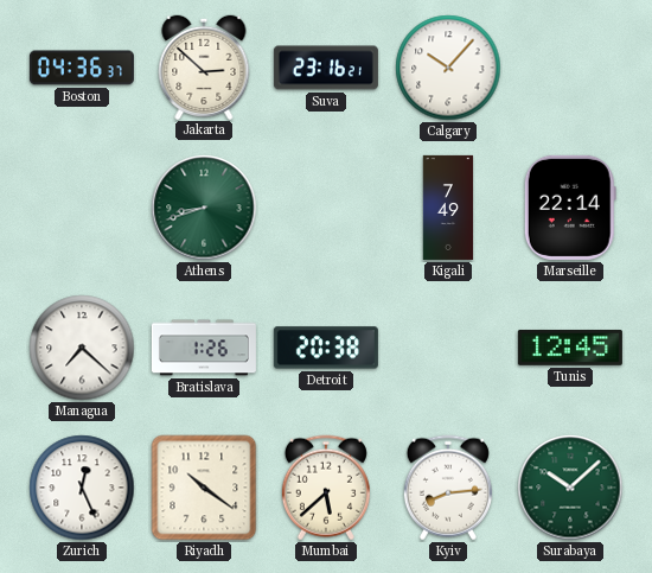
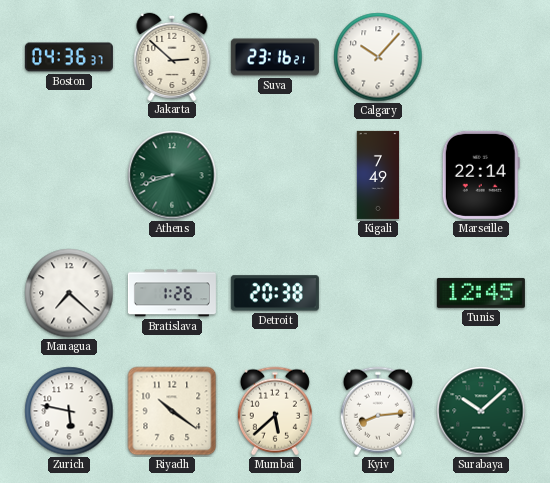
Zurich: 12:26 -> 5:47 (69, 411)
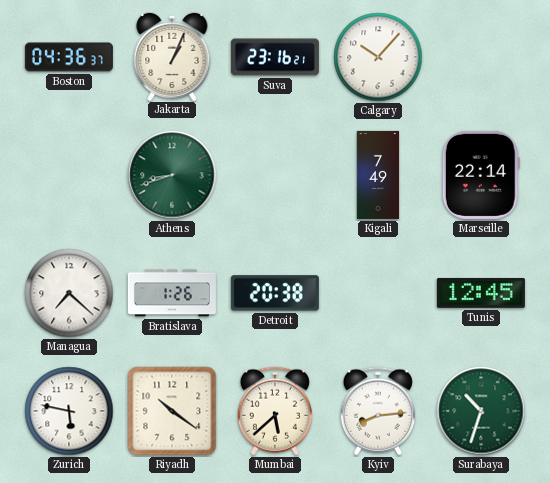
Jakarta: 2:52 -> 1:04 (172, 56)
Surabaya: 10:08 -> 10:33 (481, 411)
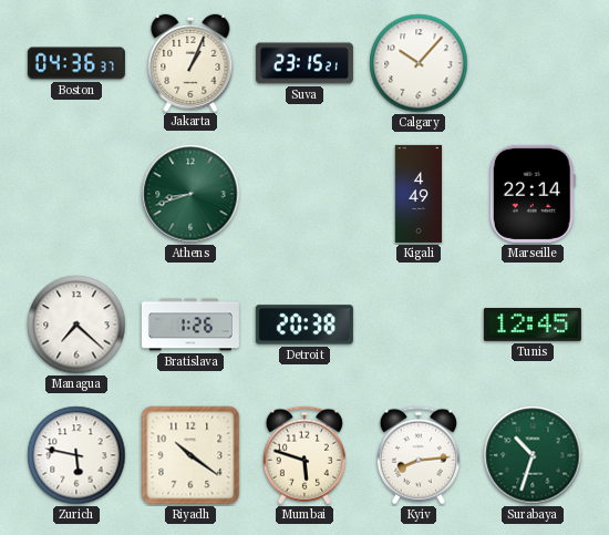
Suva: 23:16 -> 23:15 (304, 63)
Kigali: 7:49 -> 4:49 (419, 194)
Mumbai: 5:38 -> 5:48 (304, 455)
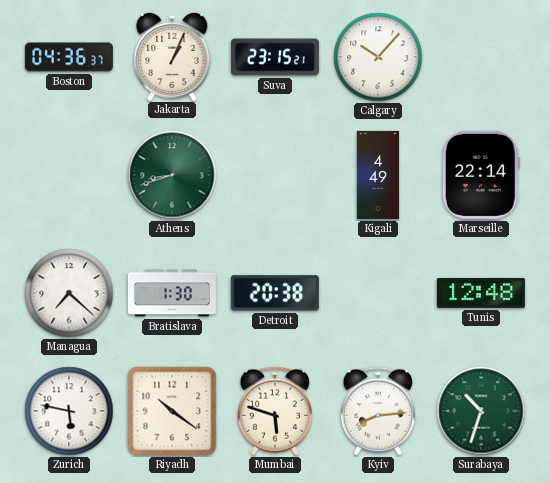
Bratislava: 1:26 -> 1:30 (172, 293)
Tunis: 12:45 -> 12:48 (481, 293)
